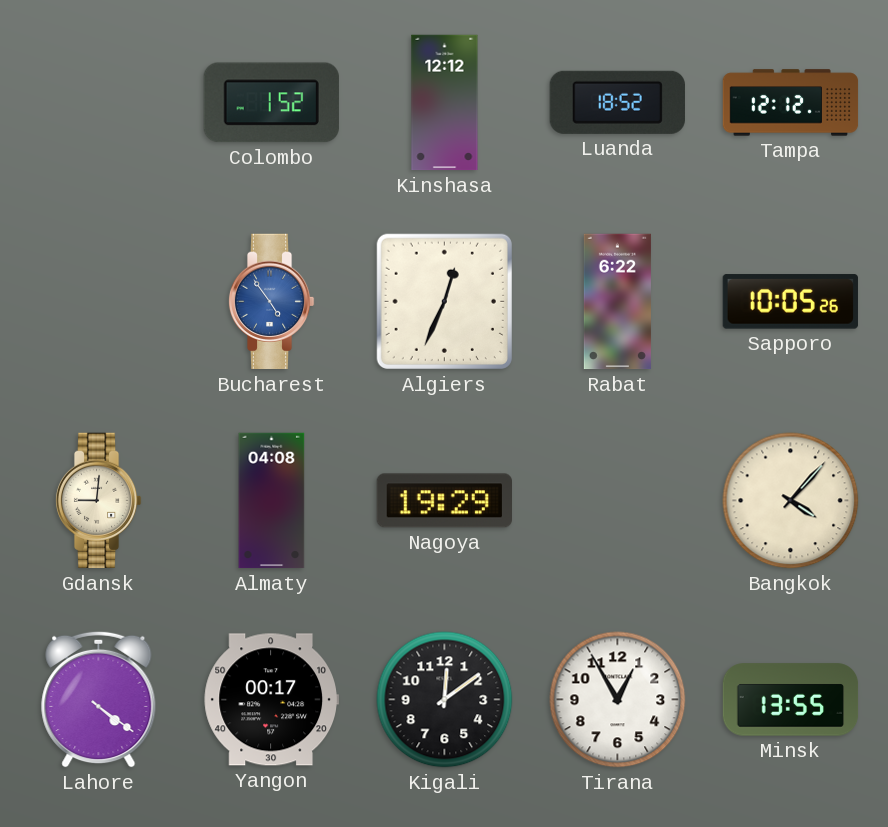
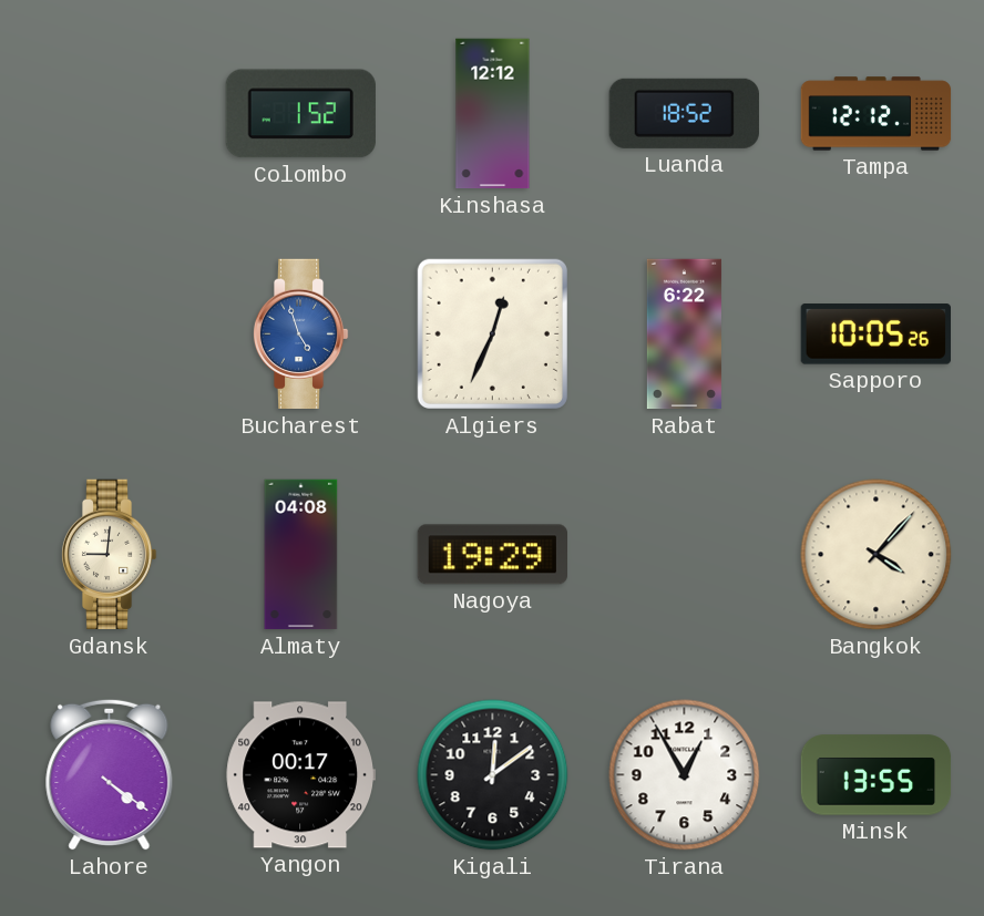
Bucharest: 4:54 -> 4:57 (300, 335)
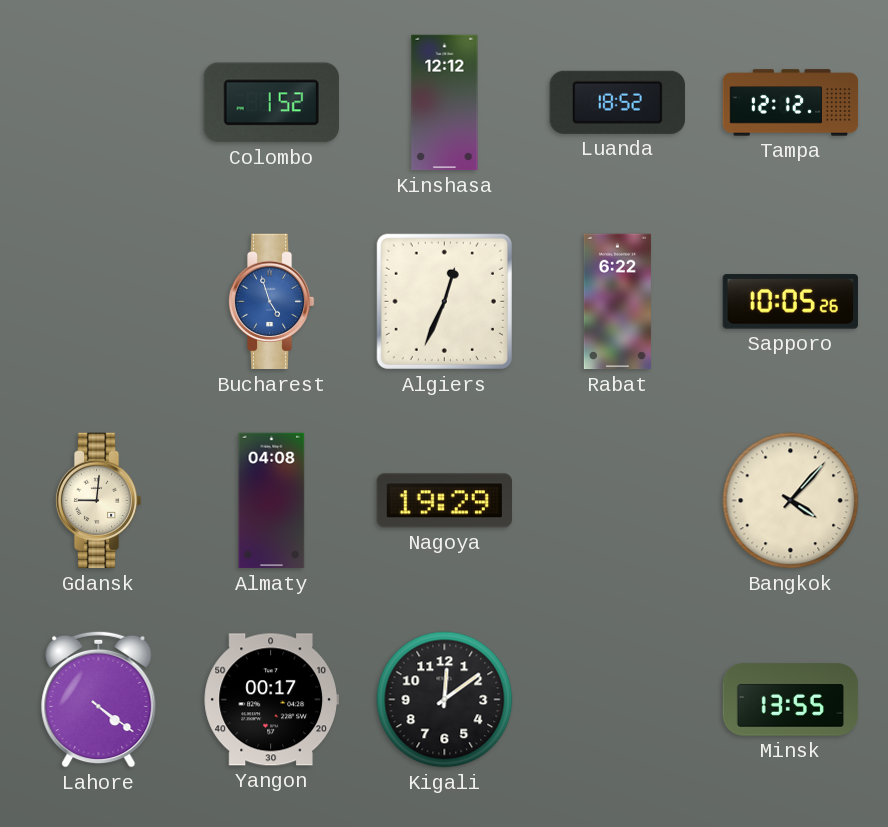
Tirana: 12:55 -> none (685, 775)
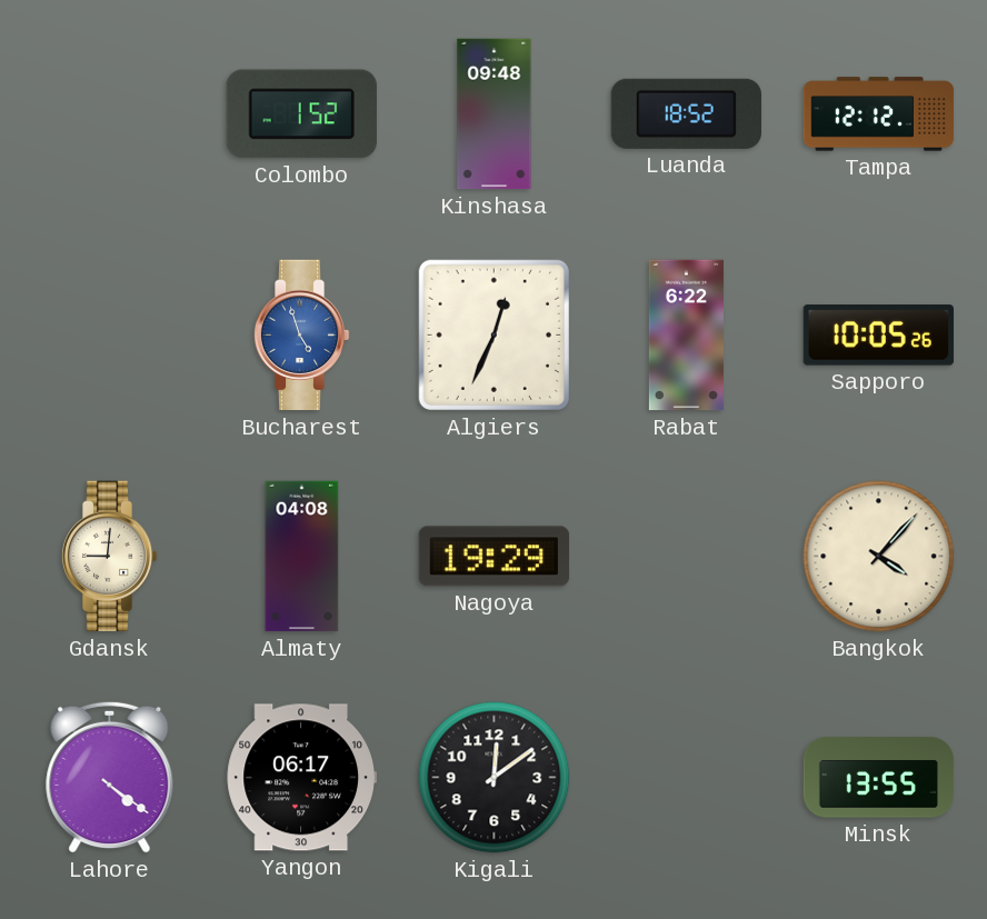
Kinshasa: 12:12 -> 09:48 (495, 114)
Yangon: 00:17 -> 06:17 (301, 778)
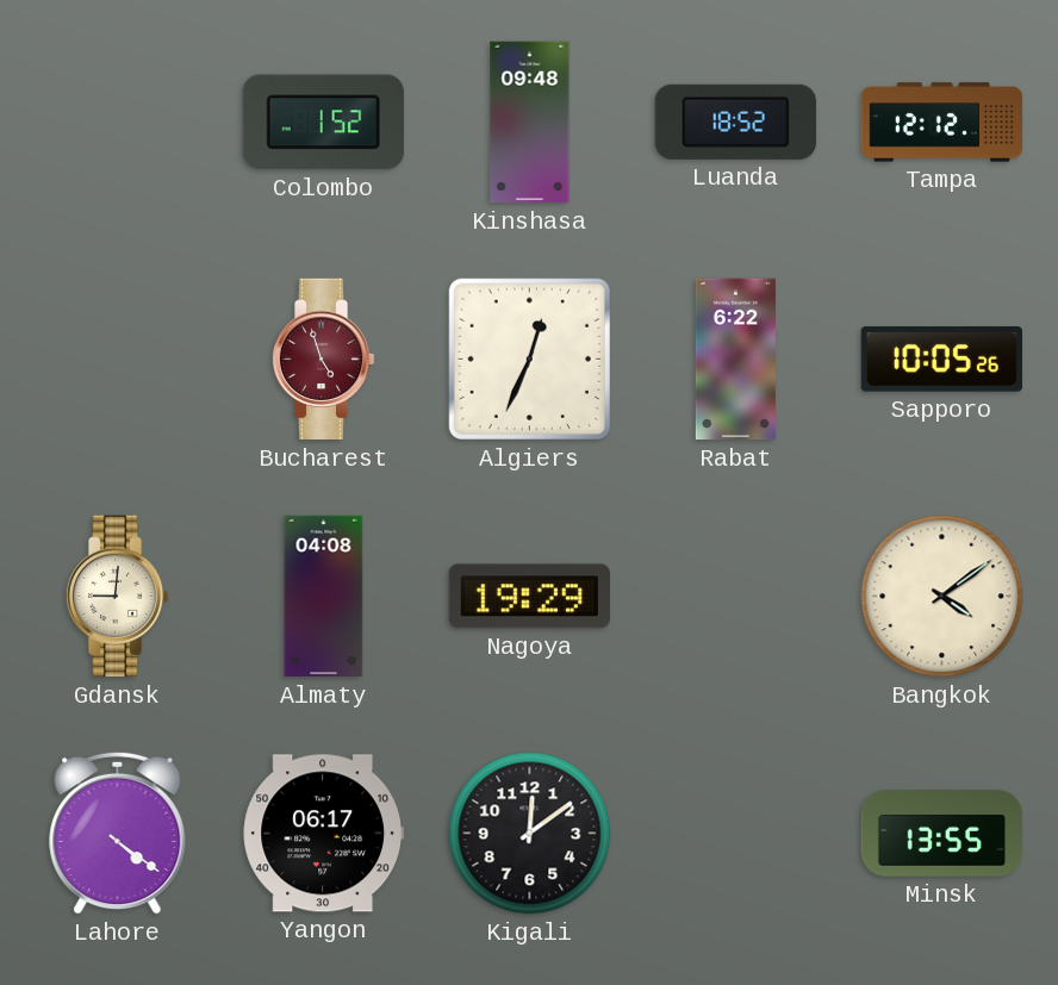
Bucharest dial: blue -> burgundy (323, 360)
Bangkok: 4:07 -> 4:09 (942, 597)
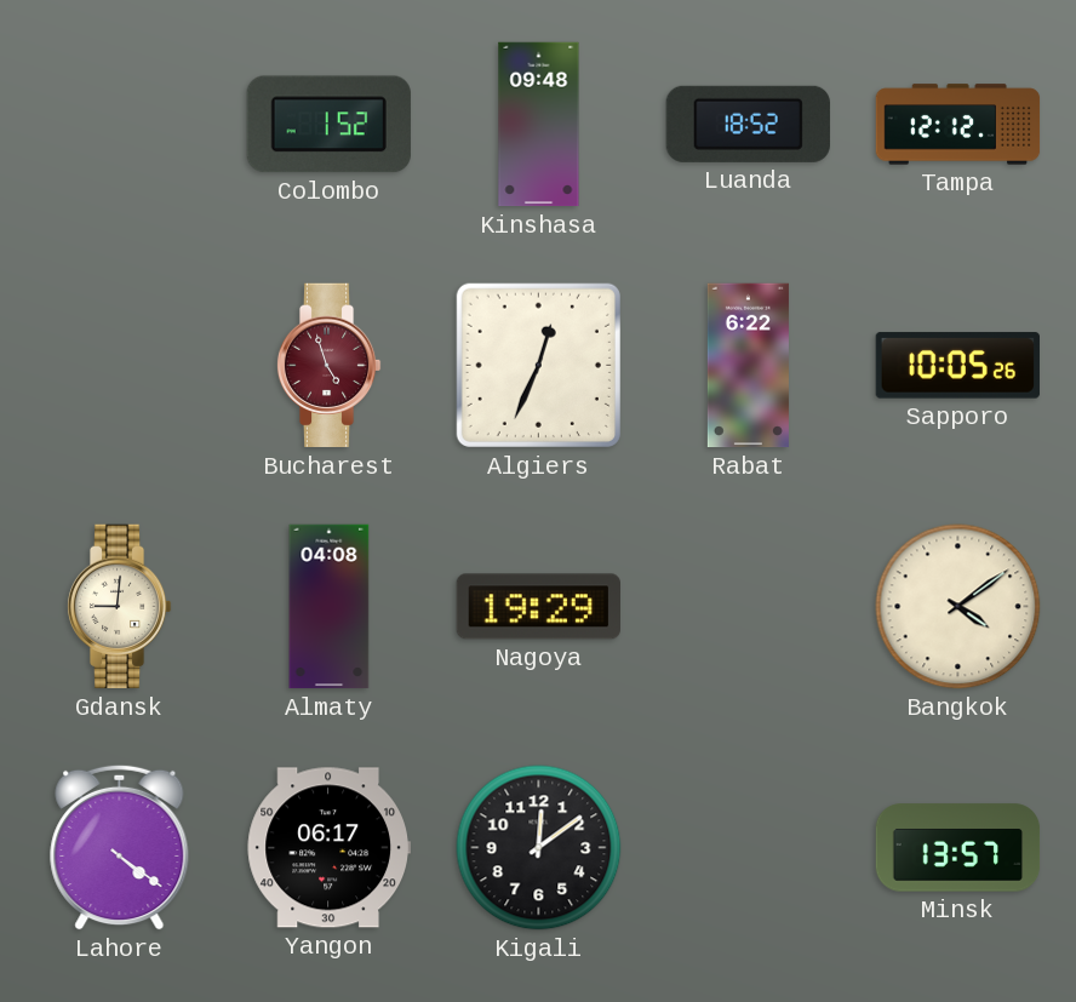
Minsk: 13:55 -> 13:57 (958, 848)
